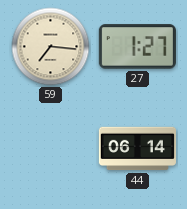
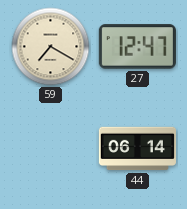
59: 7:16 -> 7:20 (51, 47)
27: 1:27 -> 12:47 (137, 47)
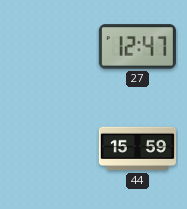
59: 7:20 -> none (51, 47)
44: 06:14 -> 15:59 (137, 149)
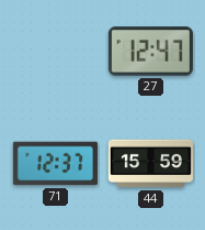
71: none -> 12:37 (55, 164)
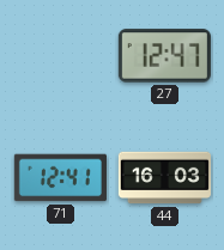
71: 12:37 -> 12:41 (60, 178)
44: 15:59 -> 16:03 (164, 178)
